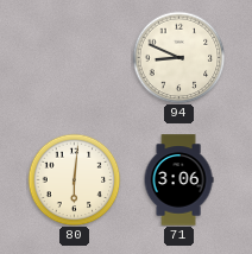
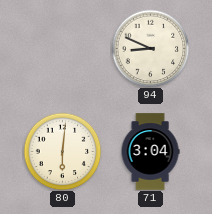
71: 3:06 -> 3:04 (150, 152)
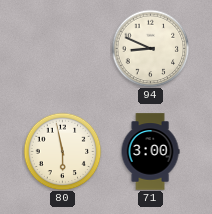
80: 6:01 -> 5:58 (62, 151)
71: 3:04 -> 3:00 (150, 152)
